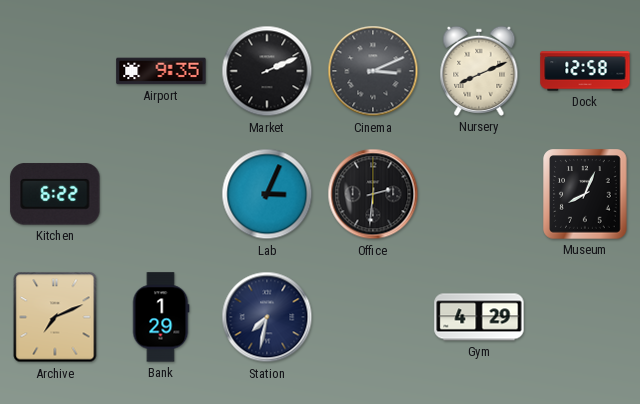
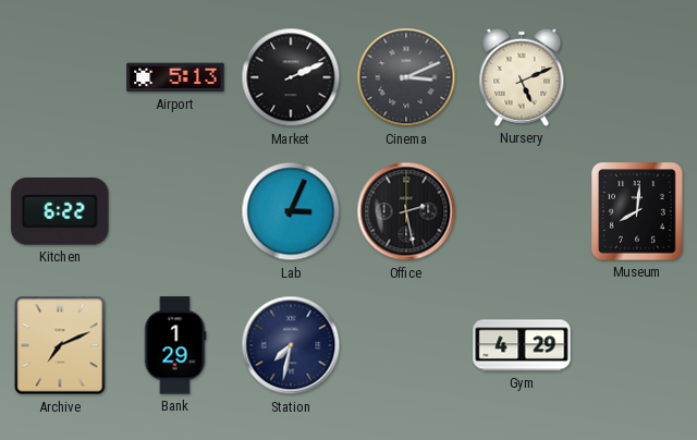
Airport: 9:35 -> 5:13 (175, 77)
Nursery: 8:11 -> 5:11 (522, 77)
Dock: 12:58 -> none (585, 71)
Office: 2:31 -> 2:28 (406, 211)
Museum: 8:04 -> 8:01 (637, 211)
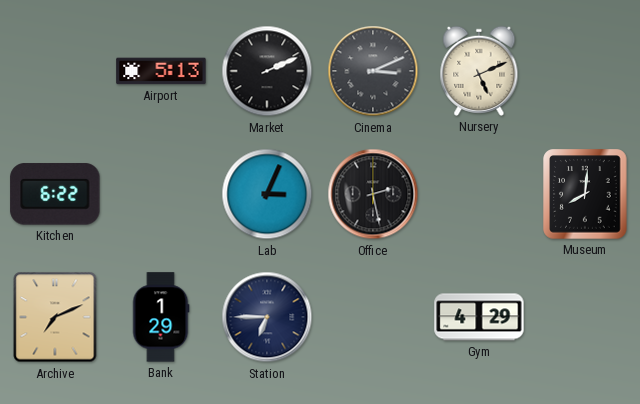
Station: 7:32 -> 6:45 (267, 317)
